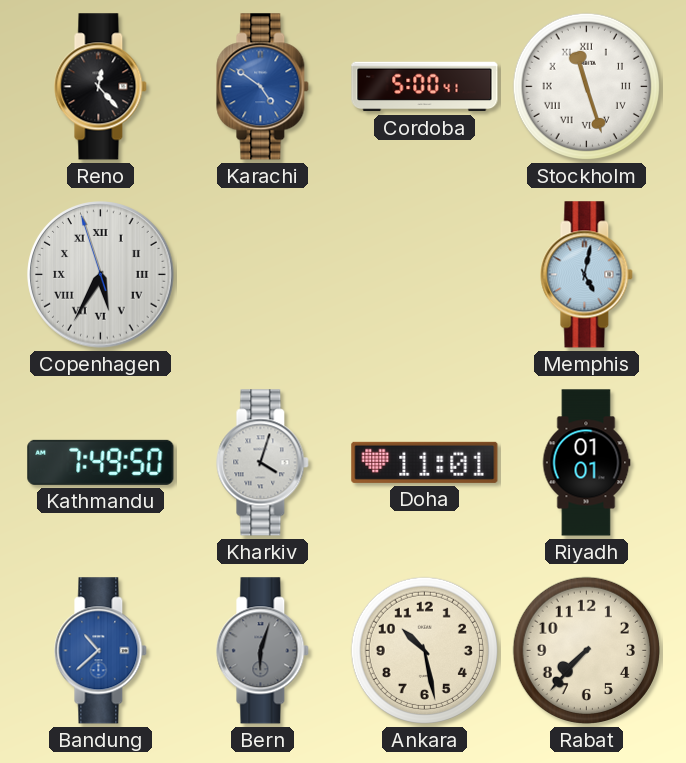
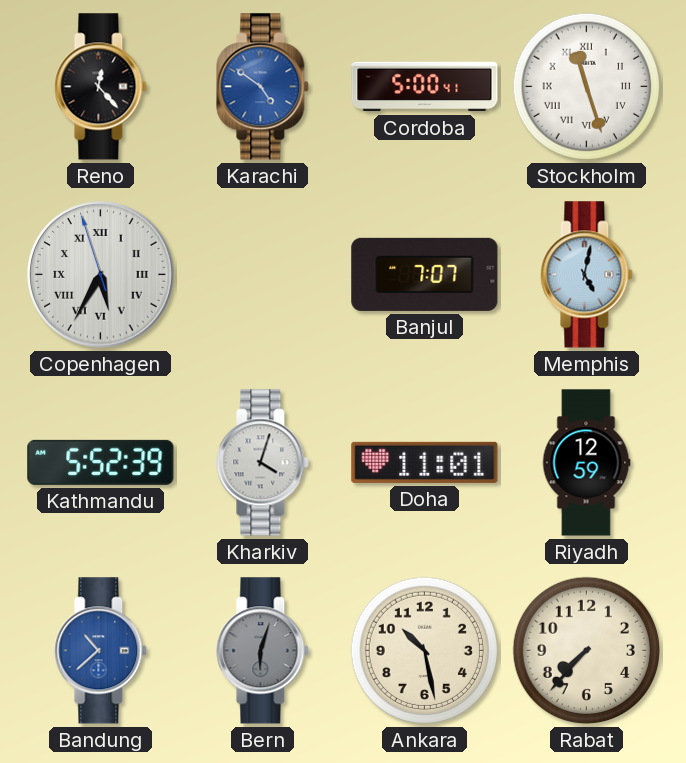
Banjul: none -> 7:07 (425, 274)
Kathmandu: 7:49 -> 5:52 (101, 462)
Riyadh: 01:01 -> 12:59 (586, 463)
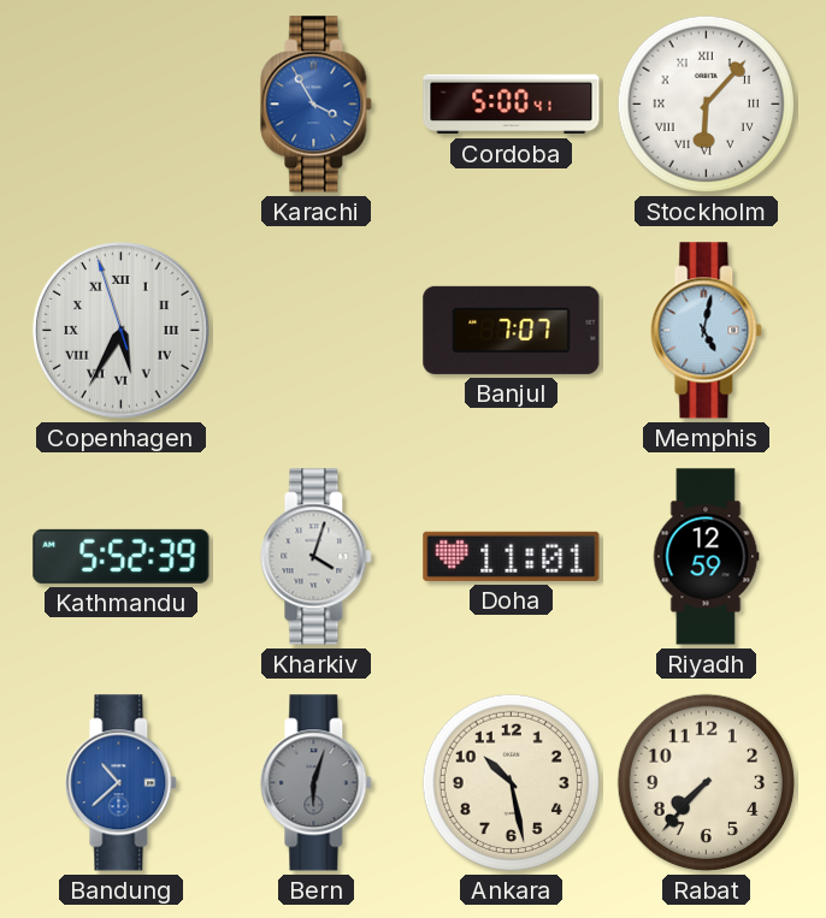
Reno: 12:23 -> none (101, 87)
Karachi: 4:51 -> 3:55 (317, 105)
Stockholm: 11:27 -> 6:07 (706, 103)
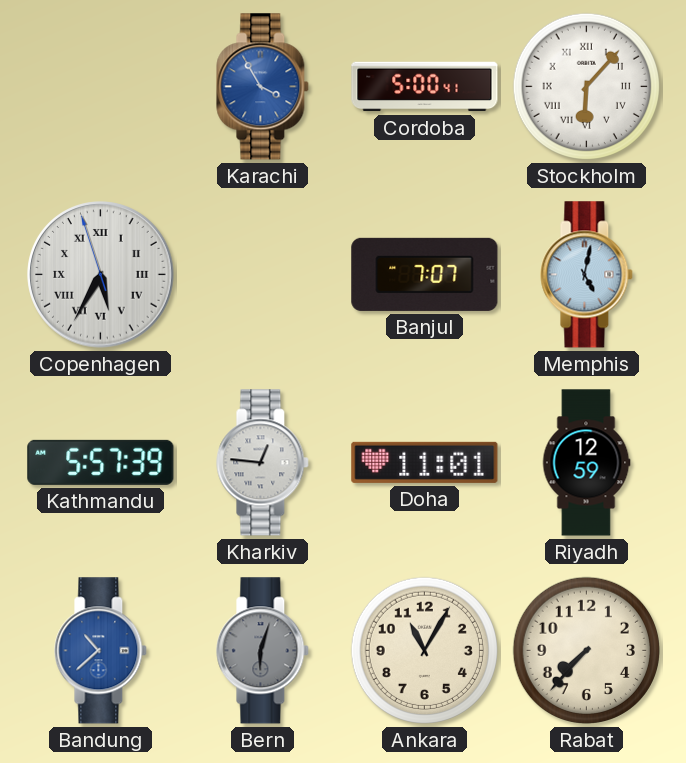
Kathmandu: 5:52 -> 5:57 (101, 462)
Kharkiv: 4:03 -> 12:46 (263, 463)
Ankara: 10:28 -> 11:05 (424, 650)
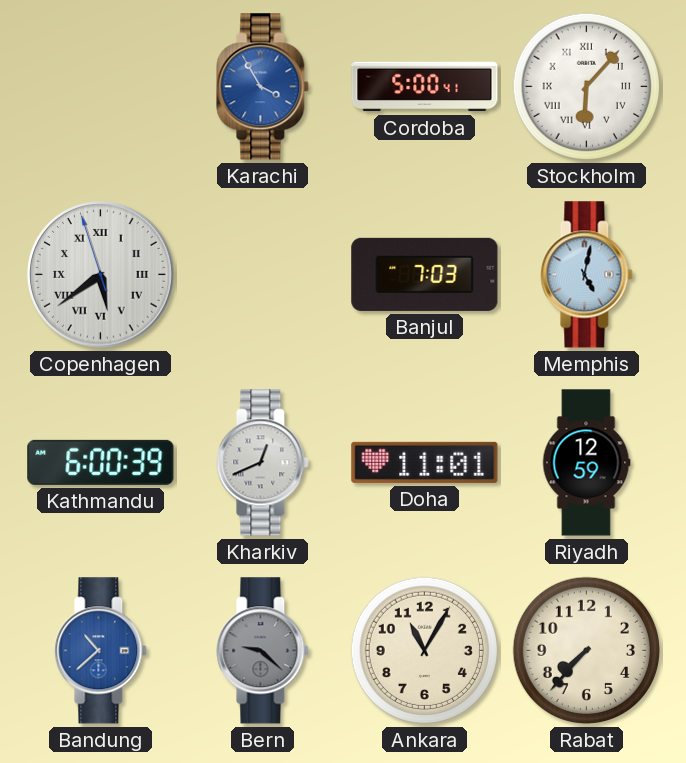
Copenhagen: 5:34 -> 5:38 (101, 275)
Banjul: 7:07 -> 7:03 (425, 274)
Kathmandu: 5:57 -> 6:00 (101, 462)
Kharkiv: 12:46 -> 12:41 (263, 463)
Bern: 6:03 -> 9:22 (263, 651)
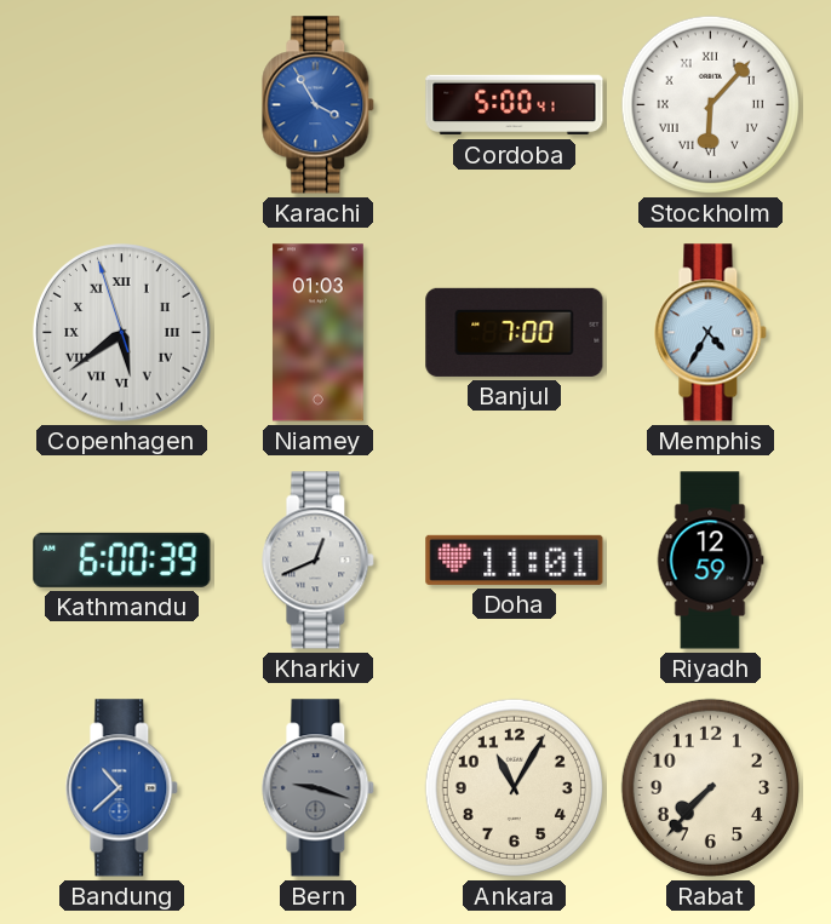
Niamey: none -> 01:03 (317, 333)
Banjul: 7:03 -> 7:00 (515, 332)
Memphis: 5:02 -> 4:35 (711, 333)
Bern: 9:22 -> 9:18 (319, 788)
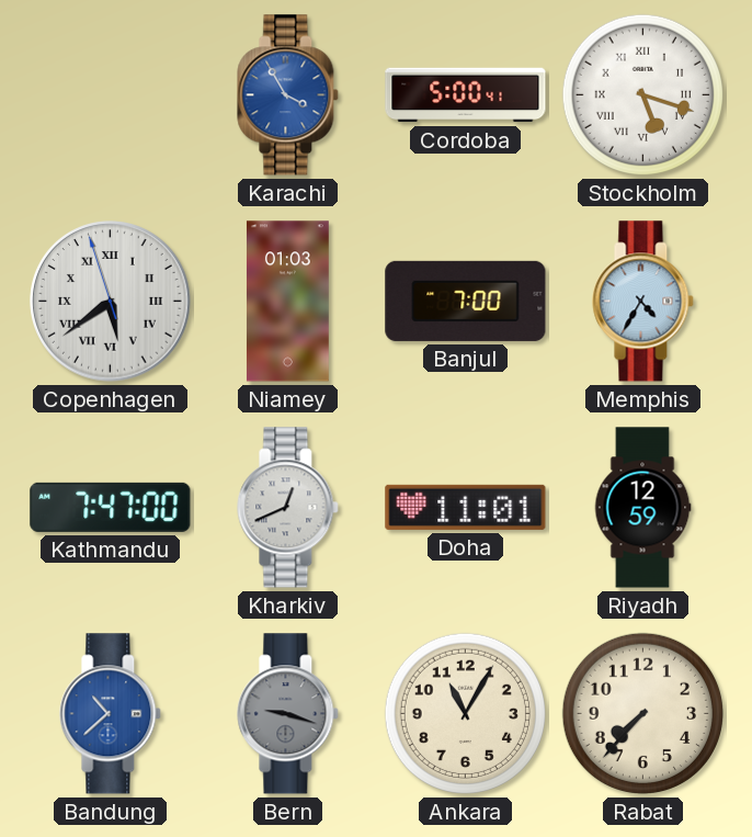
Stockholm: 6:07 -> 5:18 (642, 94)
Kathmandu: 6:00 -> 7:47 (111, 507)
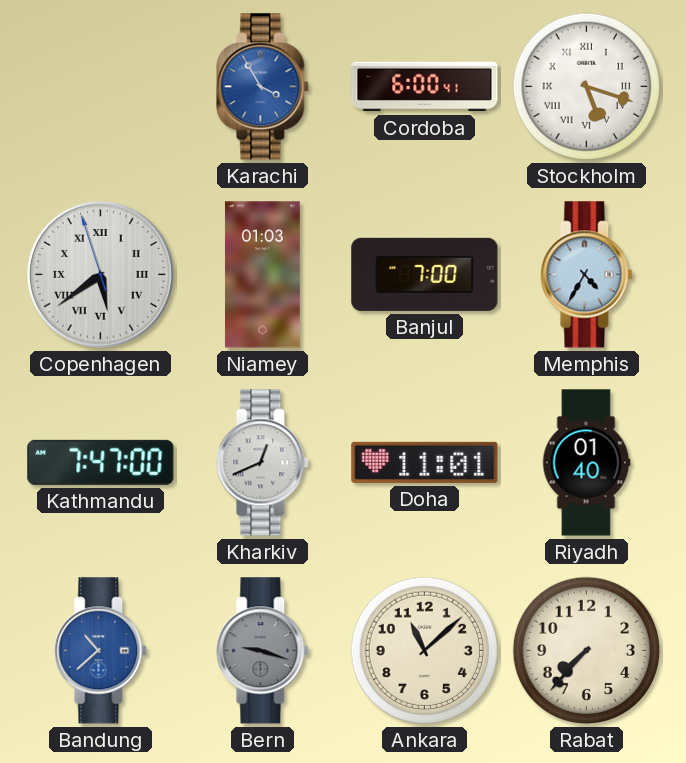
Cordoba: 5:00 -> 6:00 (425, 87)
Riyadh: 12:59 -> 01:40 (586, 463)
Ankara: 11:05 -> 11:08 (424, 650)
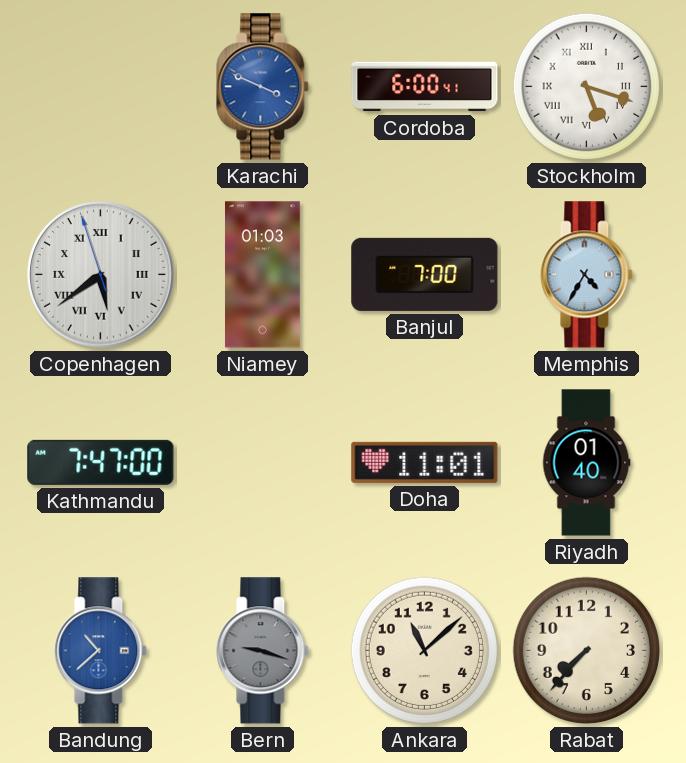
Karachi: 3:55 -> 3:49 (263, 87)
Kharkiv: 12:41 -> none (263, 463)
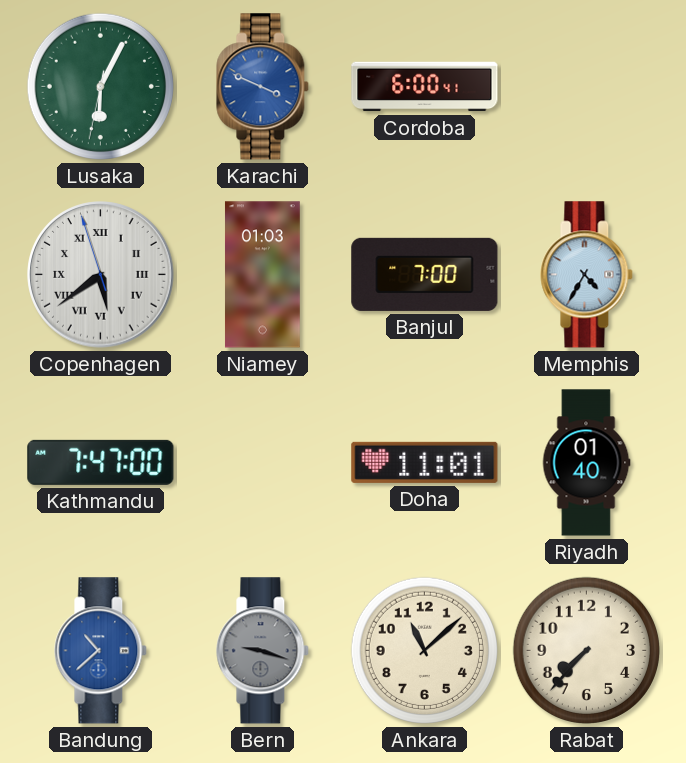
Lusaka: none -> 6:04 (100, 86)
Stockholm: 5:18 -> none (586, 86)
